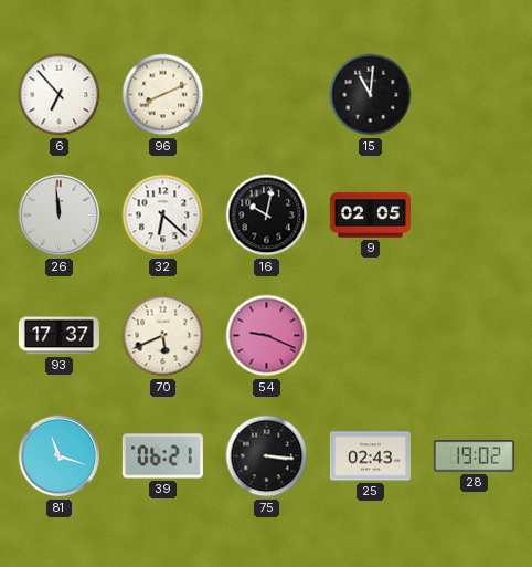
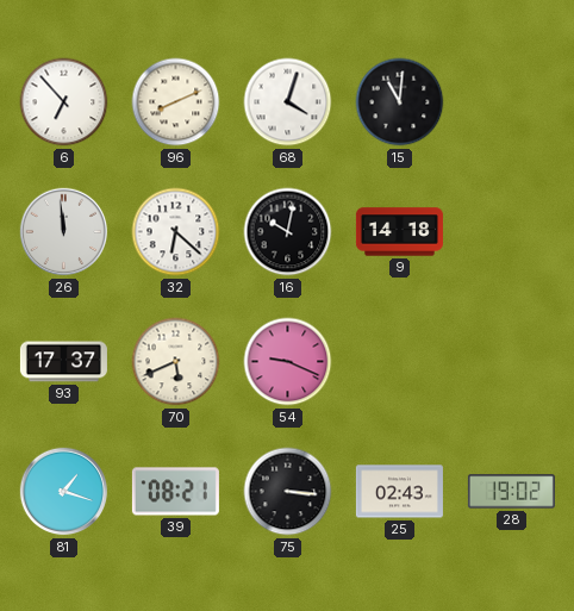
68: none -> 4:03 (288, 102)
9: 02:05 -> 14:18 (399, 232)
81: 11:18 -> 1:18 (64, 492)
39: 06:21 -> 08:21 (175, 492)
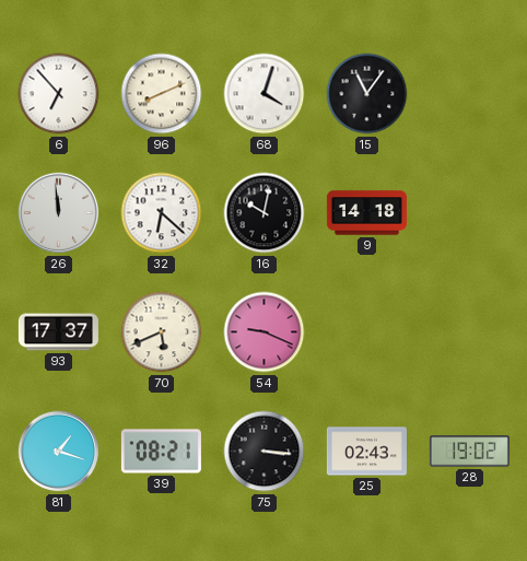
15: 11:01 -> 11:06 (367, 94)
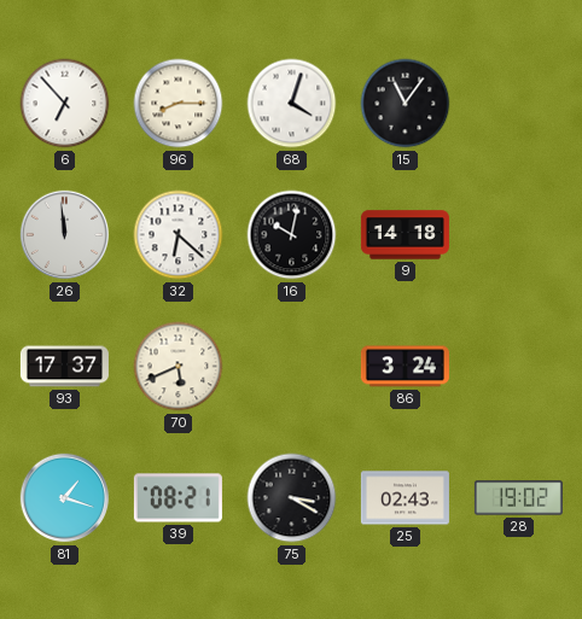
96: 8:11 -> 8:15 (179, 104)
54: 9:19 -> none (265, 332)
86: none -> 3:24 (405, 367)
75: 3:16 -> 3:20 (292, 498)
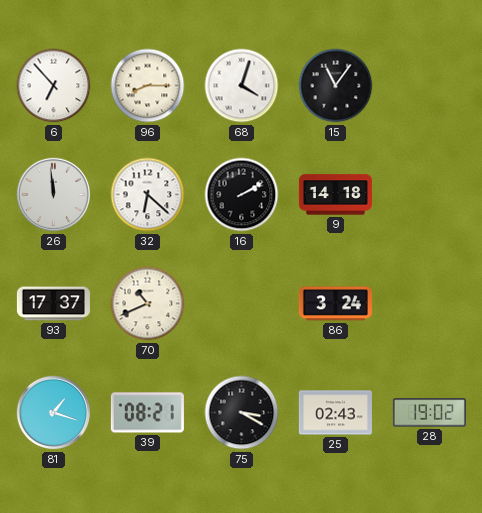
16: 10:02 -> 2:10 (242, 195)
70: 5:41 -> 10:41 (148, 304)
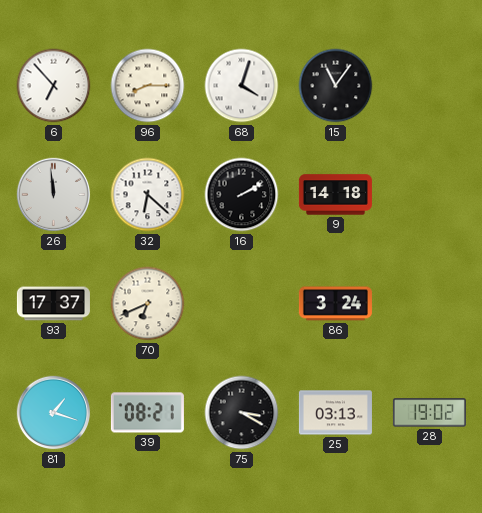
70: 10:41 -> 6:41 (148, 304)
25: 02:43 -> 03:13 (335, 413)
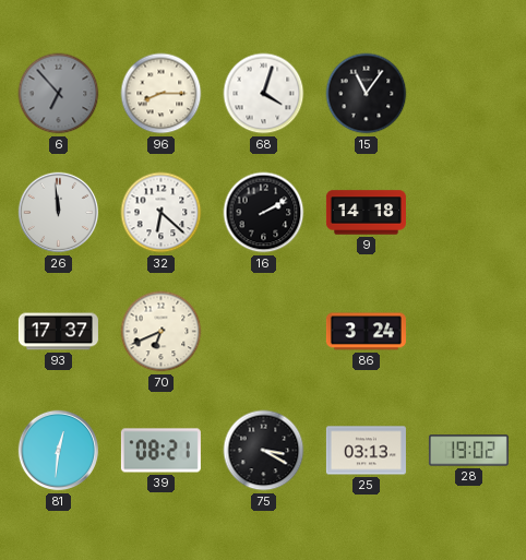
6 dial: white -> grey (59, 94)
81: 1:18 -> 12:31 (59, 451)
